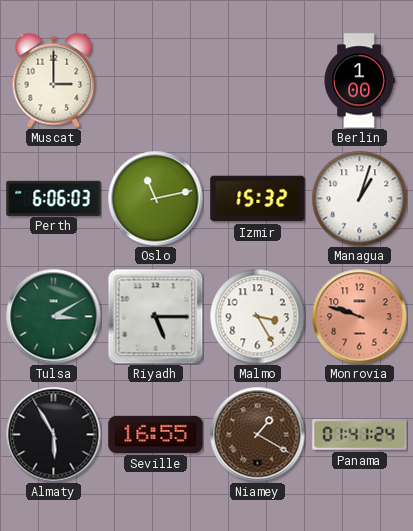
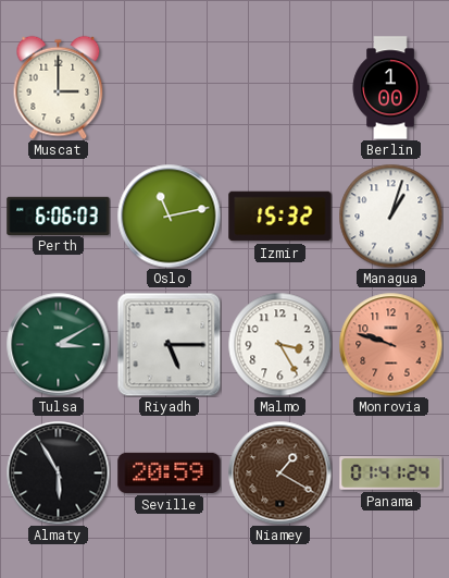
Seville: 16:55 -> 20:59 (170, 472)
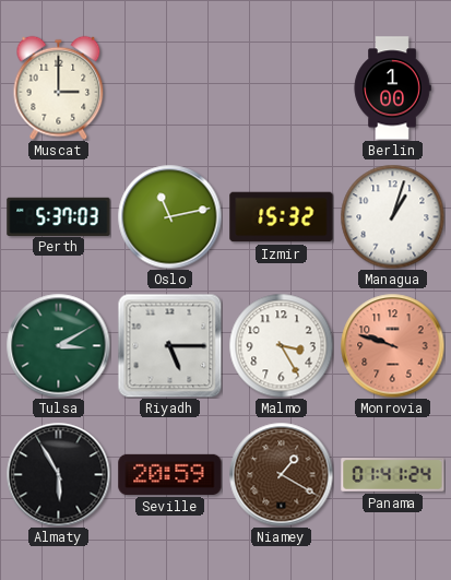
Perth: 6:06 -> 5:37 (59, 216)
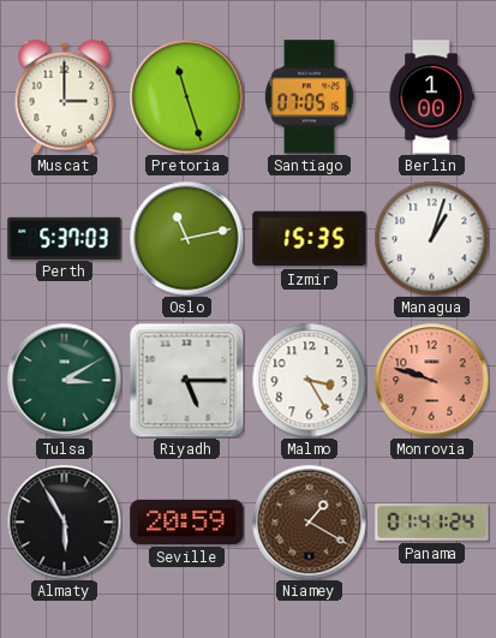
Pretoria: none -> 11:27 (186, 96)
Santiago: none -> 07:05 (309, 97)
Izmir: 15:32 -> 15:35 (310, 239)
